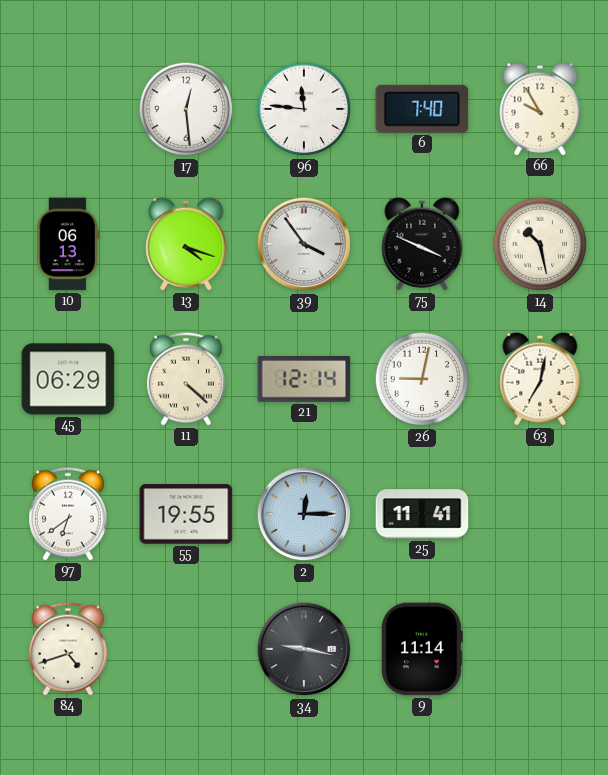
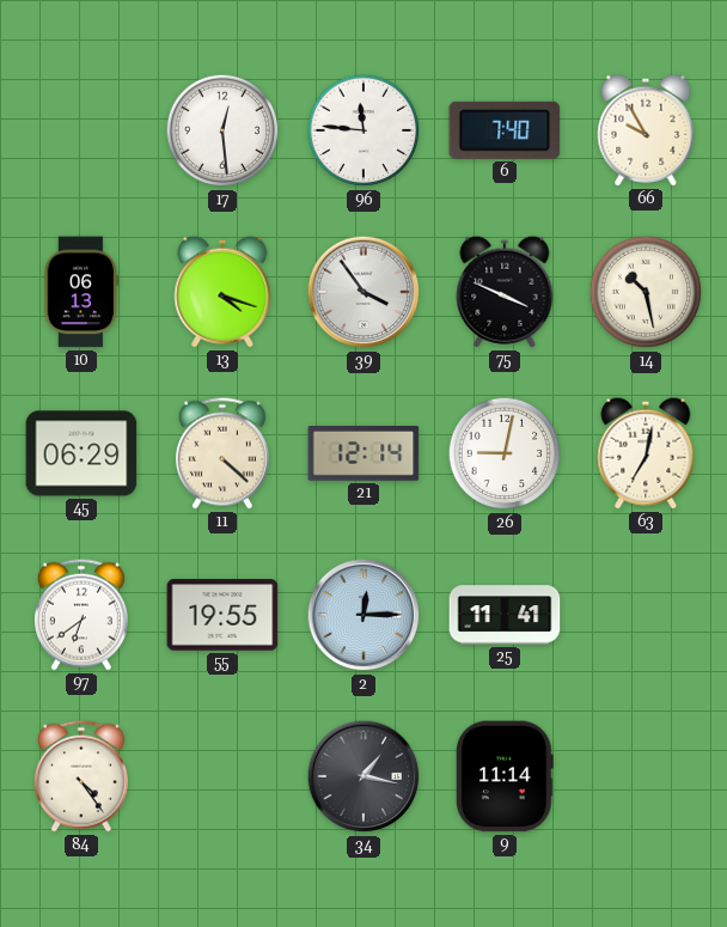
84: 4:42 -> 4:24 (81, 776)
34: 9:17 -> 1:17 (363, 776)
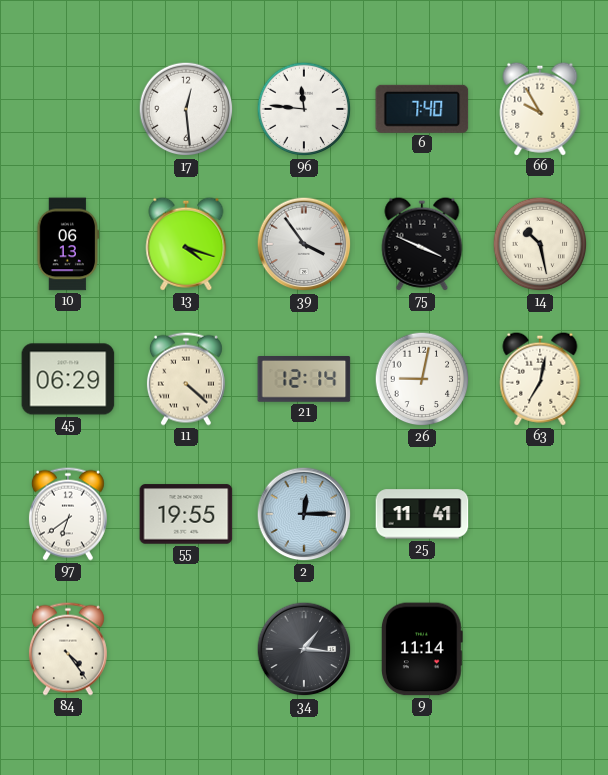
34: 1:17 -> 1:16 (304, 649)
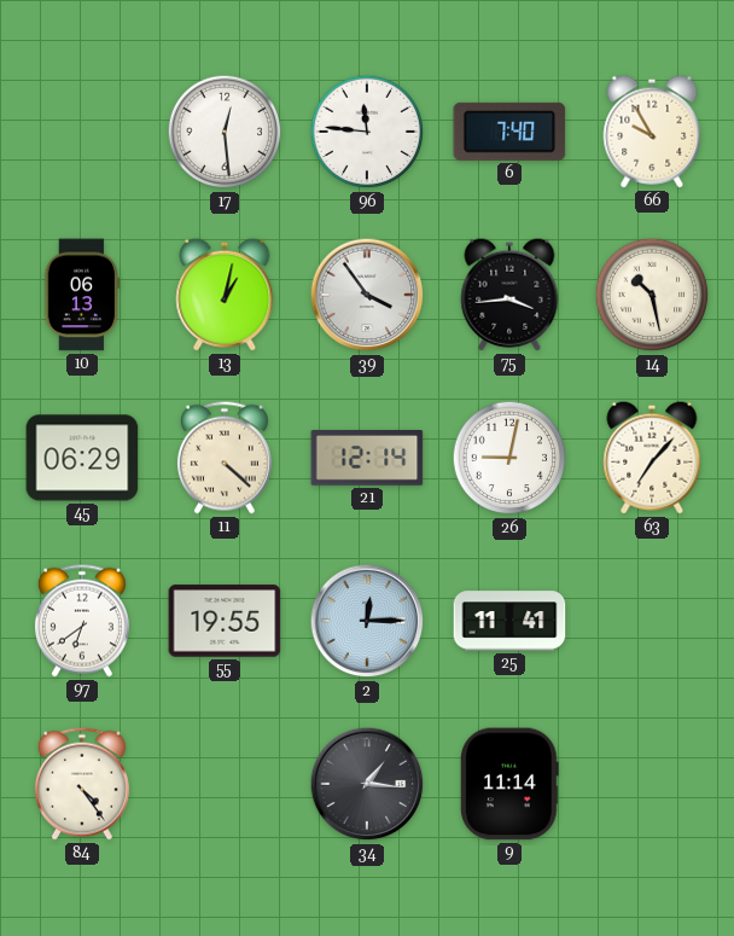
13: 4:18 -> 1:02 (225, 295)
75: 3:49 -> 3:44 (509, 295)
63: 7:02 -> 7:07 (652, 458)
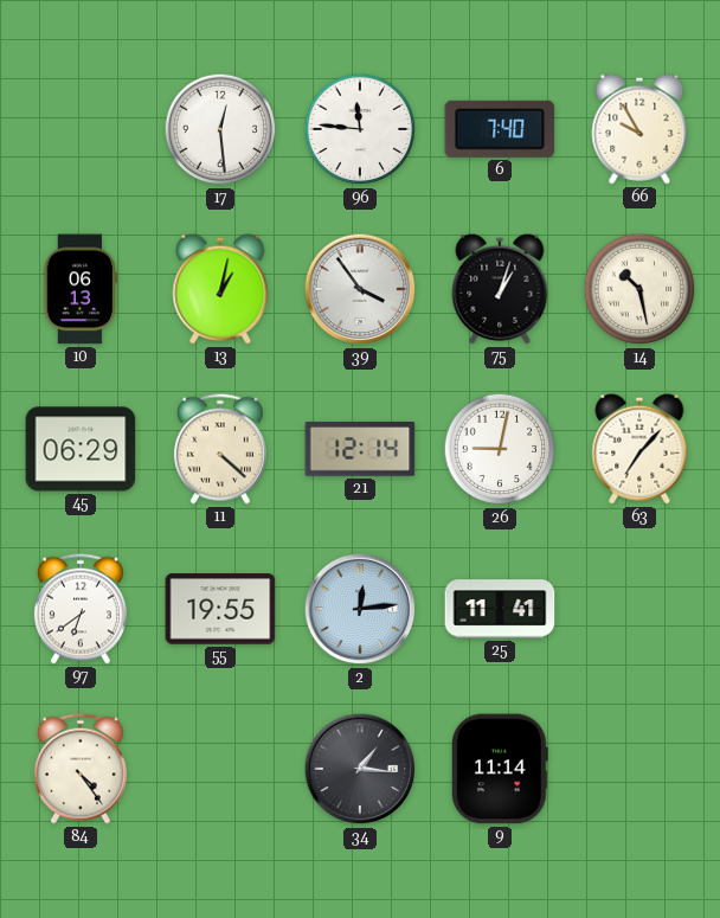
75: 3:44 -> 1:03 (500, 289)
2: 12:15 -> 12:14 (360, 609)
